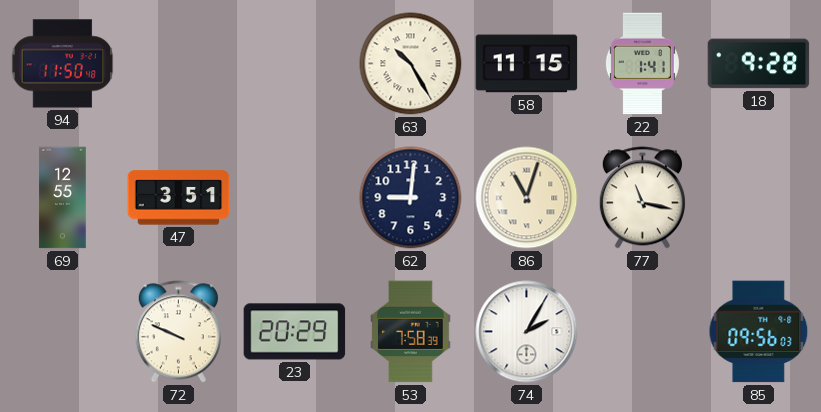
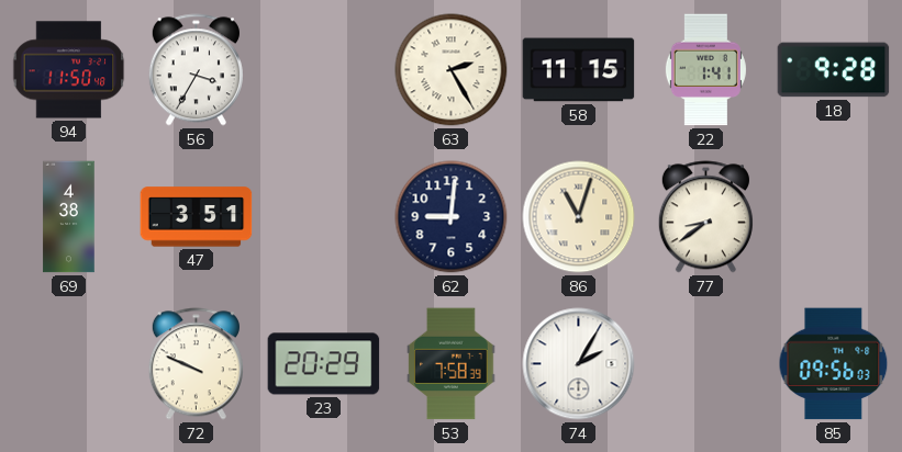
56: none -> 3:35 (196, 70)
63: 10:25 -> 2:25 (452, 70)
69: 12:55 -> 4:38 (69, 217)
77: 11:17 -> 8:39 (705, 217)
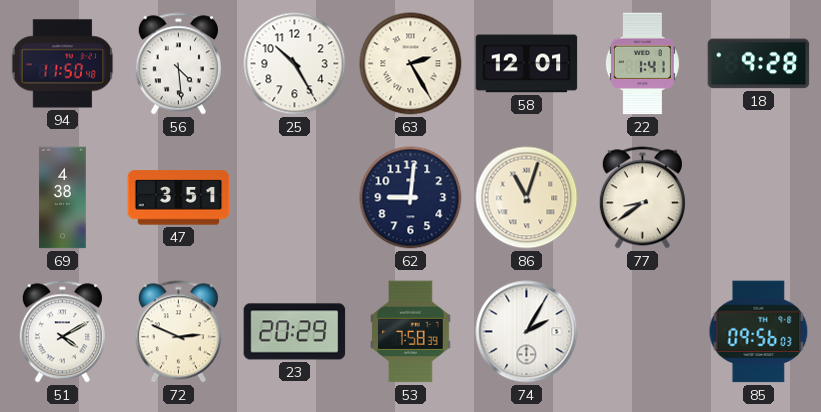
56: 3:35 -> 4:29 (178, 64)
25: none -> 10:25 (295, 64)
58: 11:15 -> 12:01 (527, 64)
51: none -> 4:10 (62, 332)
72: 9:49 -> 2:49 (178, 332)
